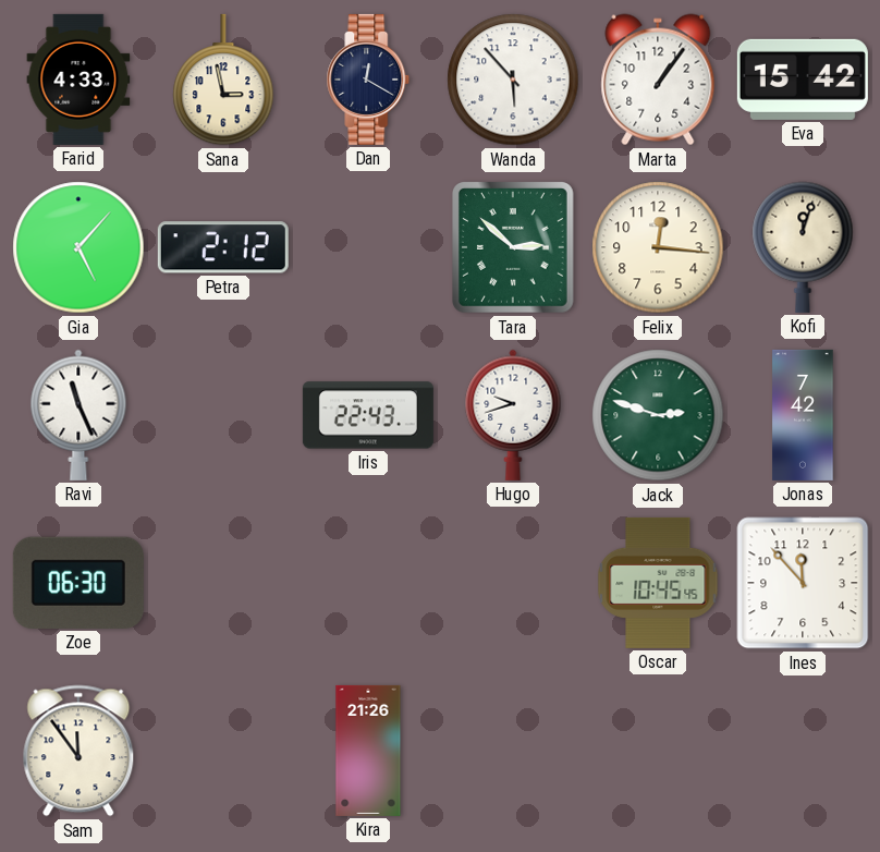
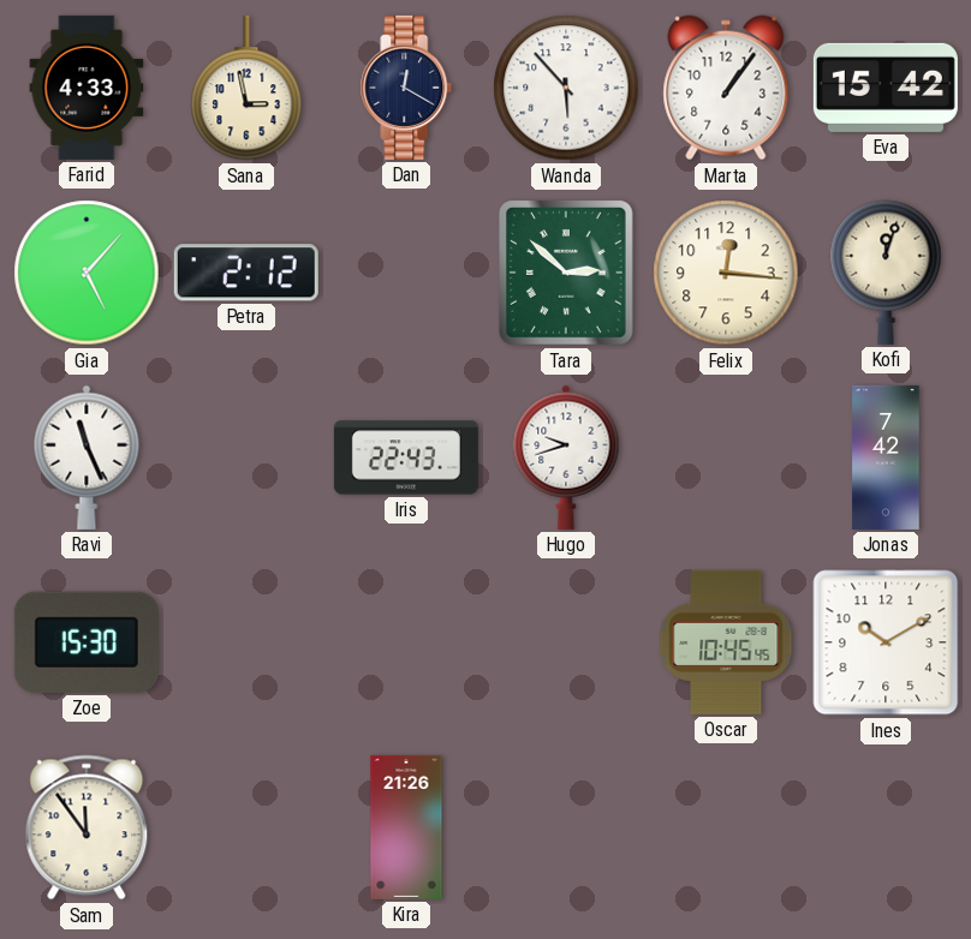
Jack: 2:48 -> none (658, 415)
Zoe: 06:30 -> 15:30 (87, 642)
Ines: 11:53 -> 10:10 (886, 642)
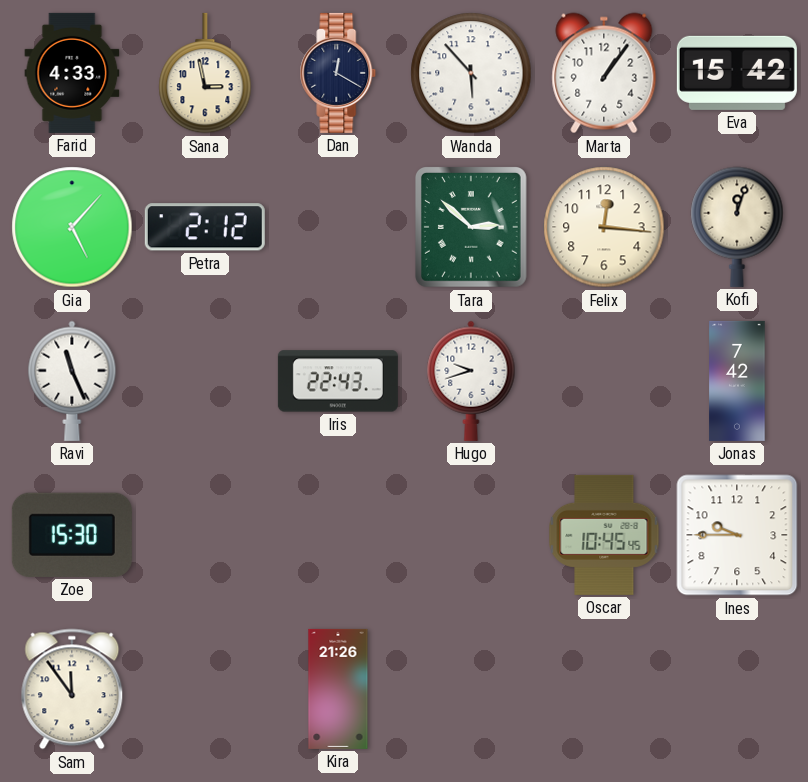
Ines: 10:10 -> 9:45 (737, 535)
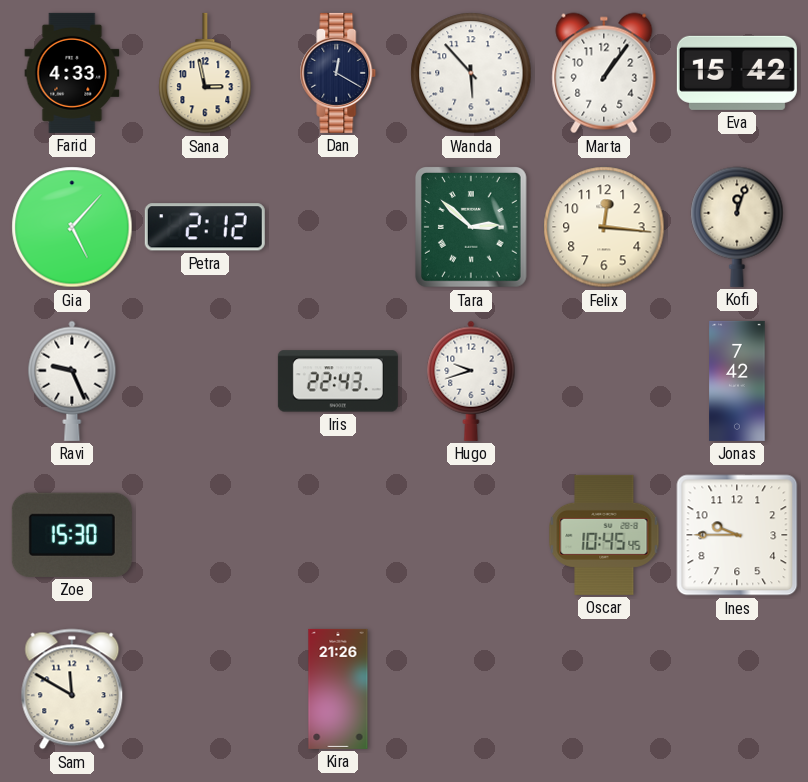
Ravi: 11:26 -> 9:26 (72, 381)
Sam: 11:54 -> 11:50 (72, 689)
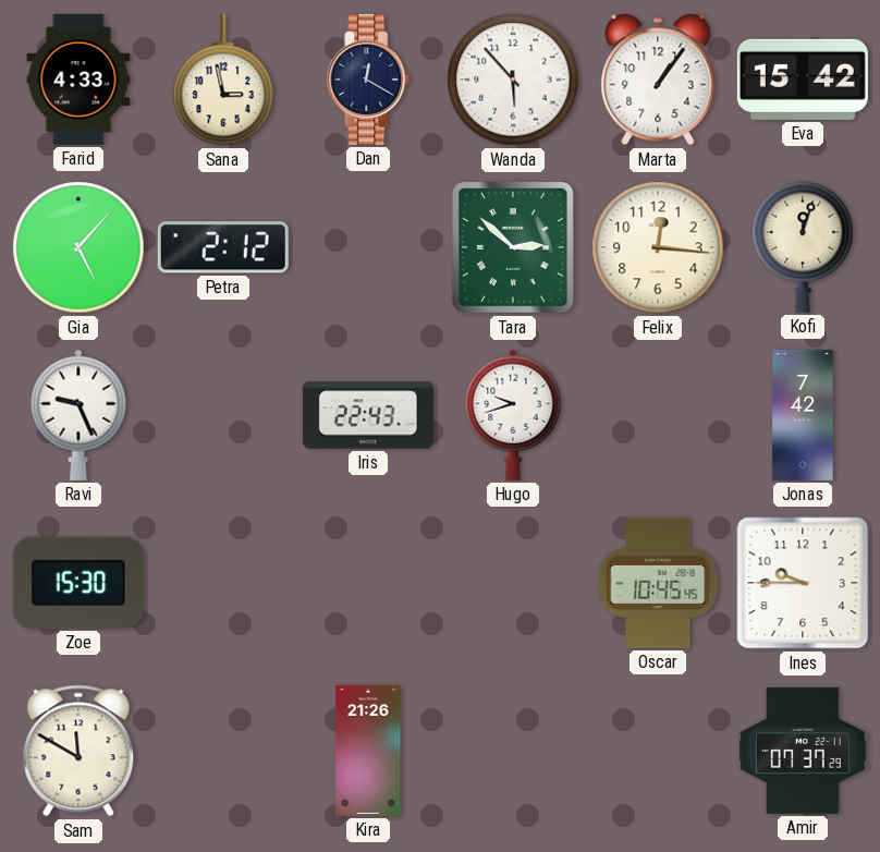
Amir: none -> 07:37 (803, 751)
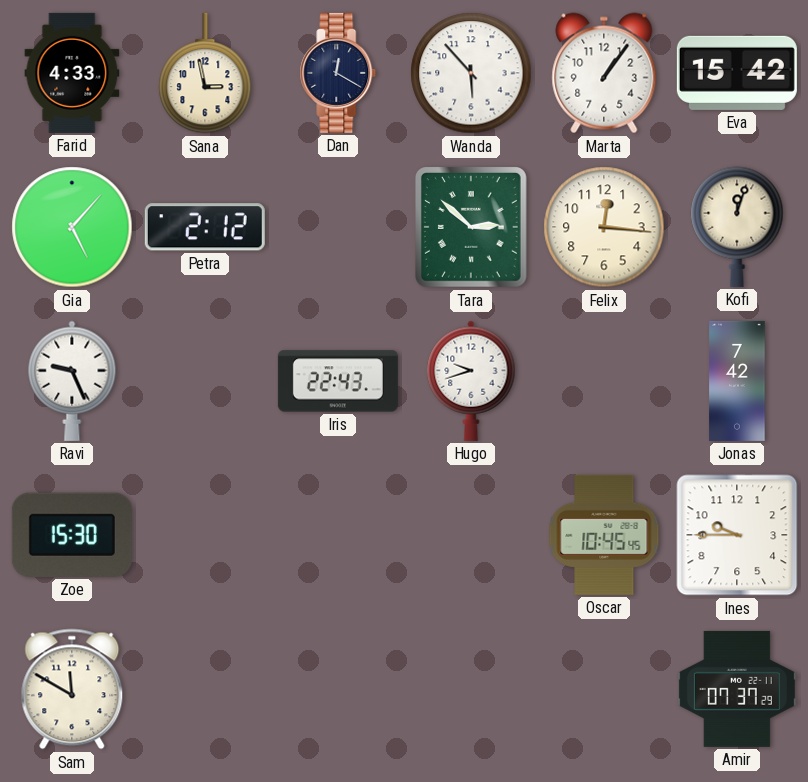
Kira: 21:26 -> none (368, 751)
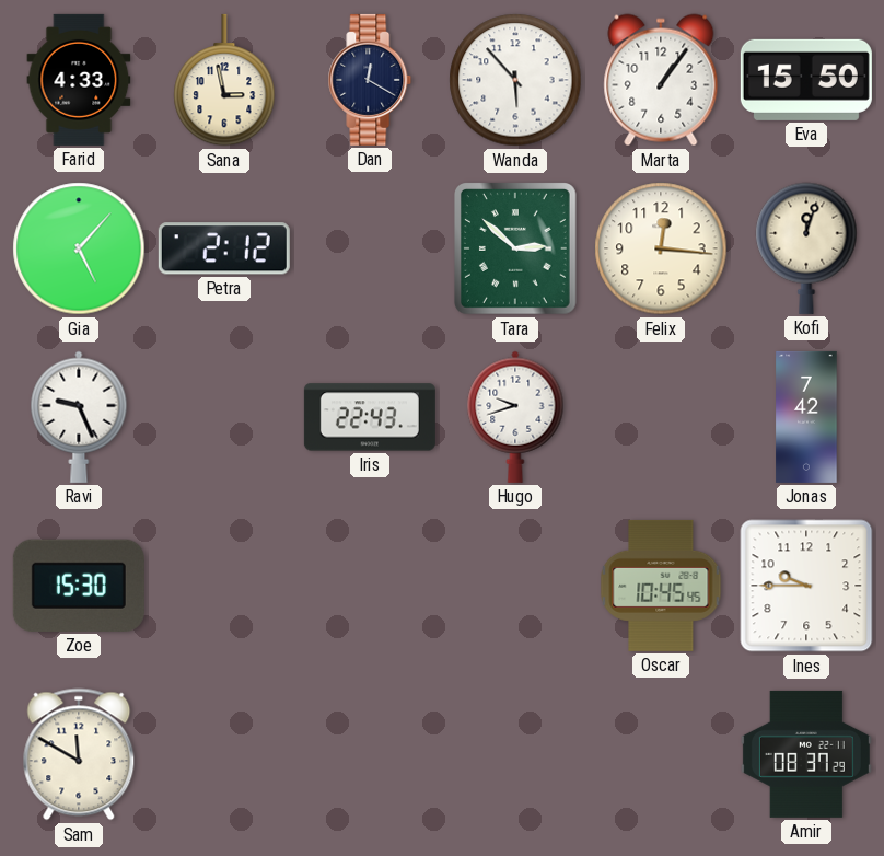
Eva: 15:42 -> 15:50 (806, 80)
Amir: 07:37 -> 08:37 (806, 754)
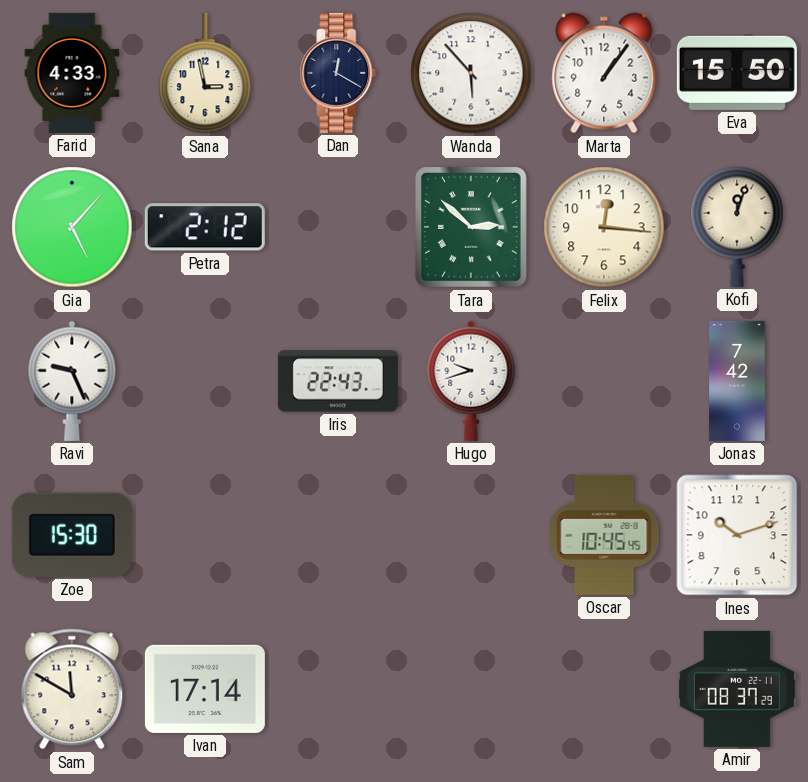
Ines: 9:45 -> 10:12 (737, 535)
Ivan: none -> 17:14 (205, 689)
